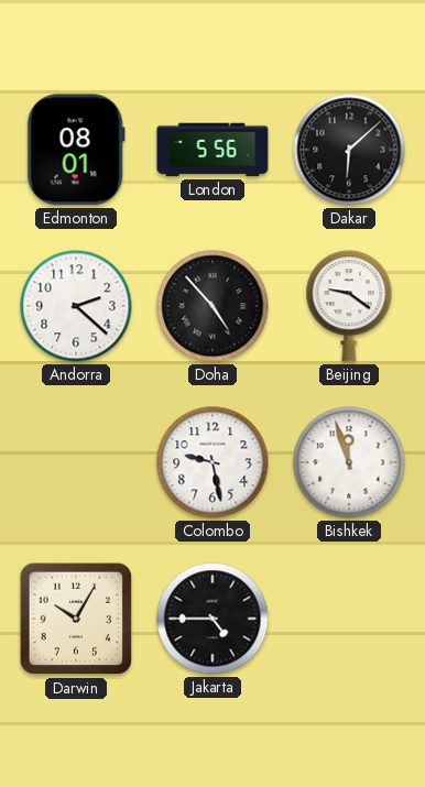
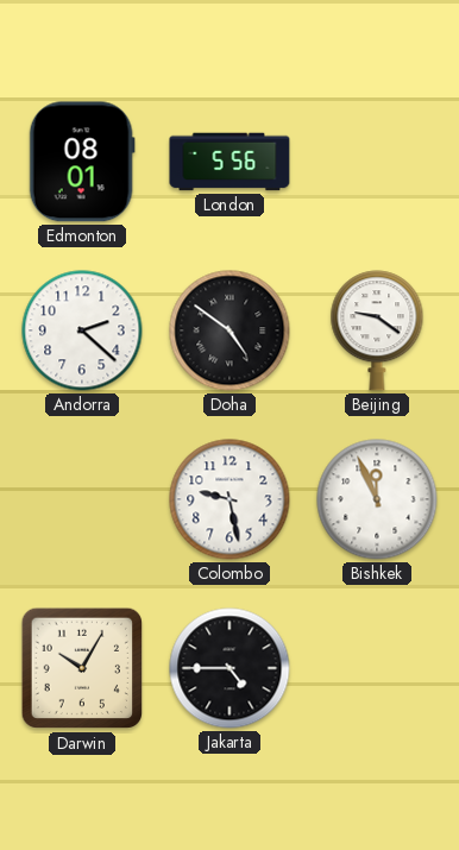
Dakar: 6:08 -> none (349, 150)
Doha: 4:53 -> 4:51 (229, 330)
Bishkek: 11:57 -> 11:56 (377, 499)
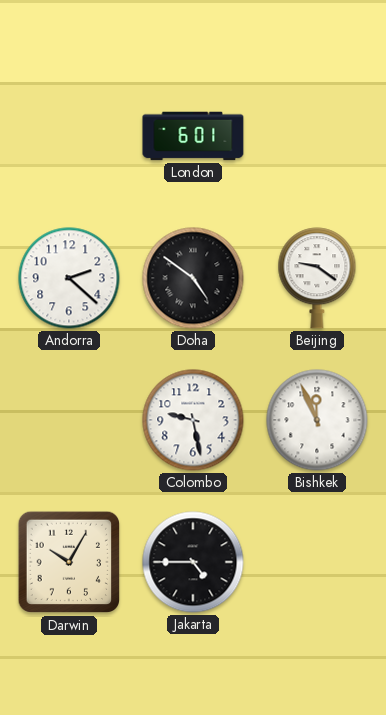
Edmonton: 08:01 -> none (82, 162)
London: 5:56 -> 6:01 (193, 136)
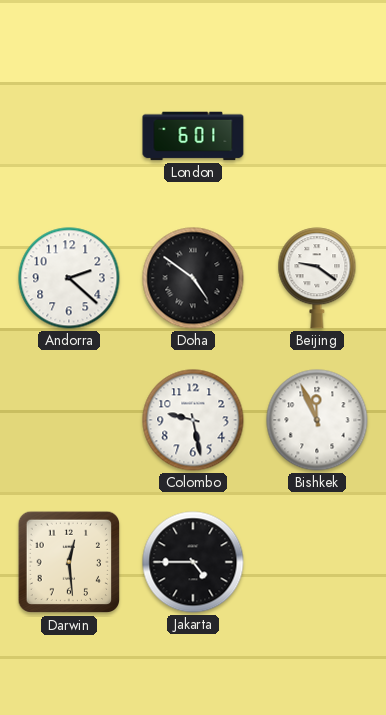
Darwin: 10:05 -> 12:29 (69, 562)
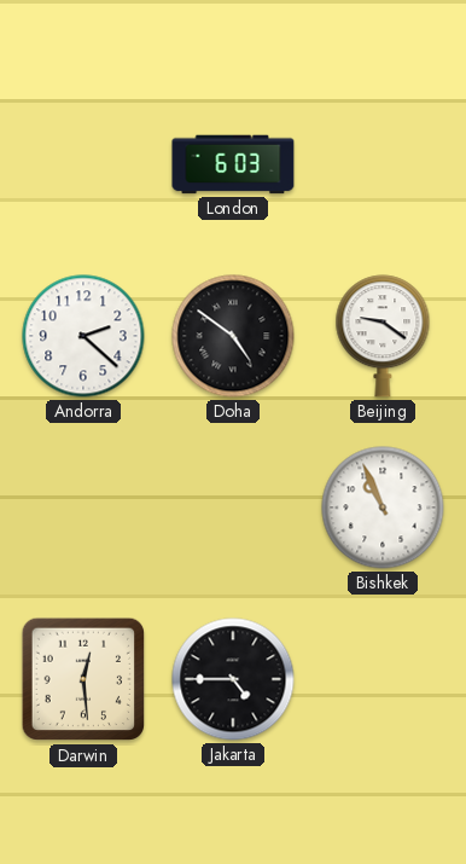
London: 6:01 -> 6:03 (233, 164)
Colombo: 9:28 -> none (193, 420)
Bishkek: 11:56 -> 10:56 (383, 508)
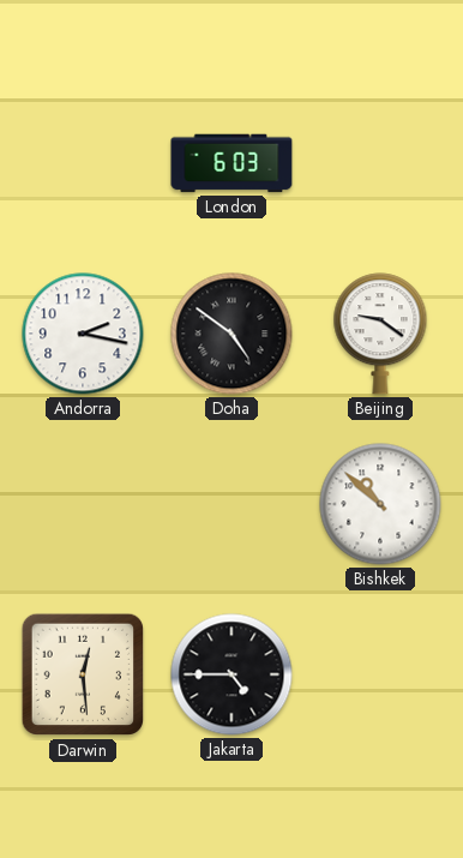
Andorra: 2:22 -> 2:17 (83, 334)
Bishkek: 10:56 -> 10:52 (380, 504)
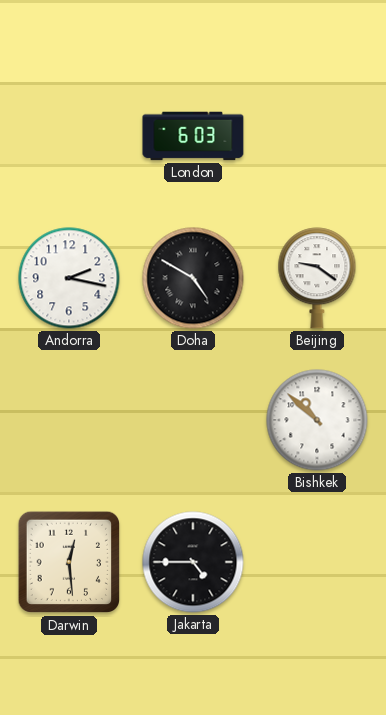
Doha: 4:51 -> 4:50 (193, 278)
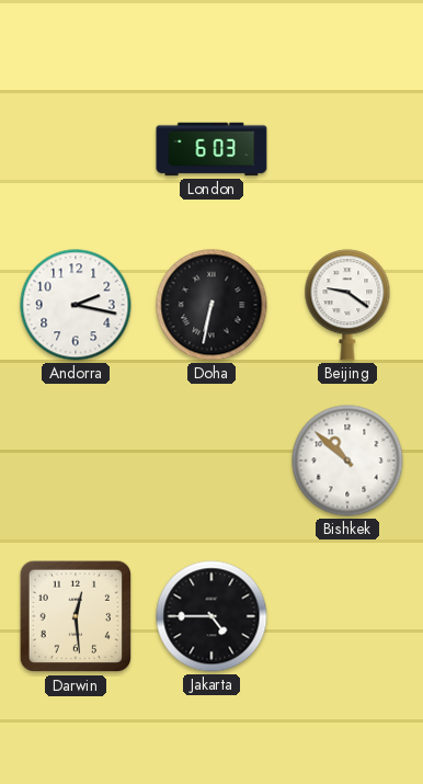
Doha: 4:50 -> 6:32 (211, 305)
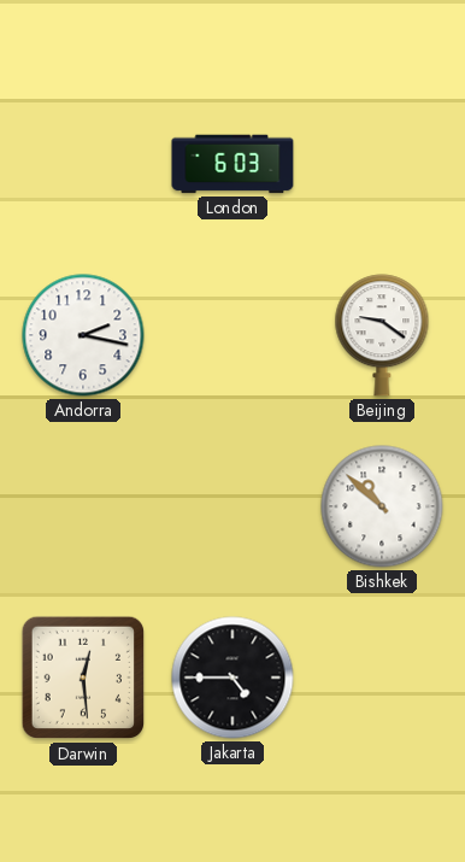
Doha: 6:32 -> none (211, 305)
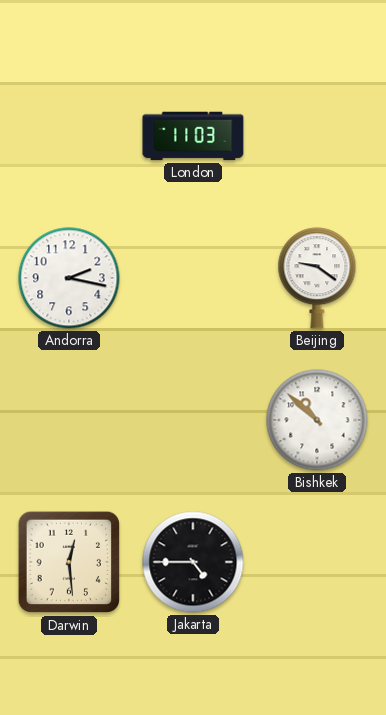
London: 6:03 -> 11:03 (193, 136)
